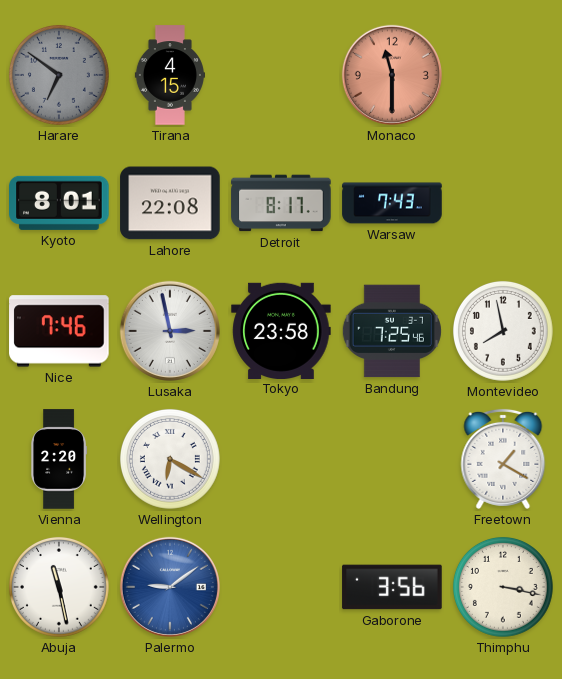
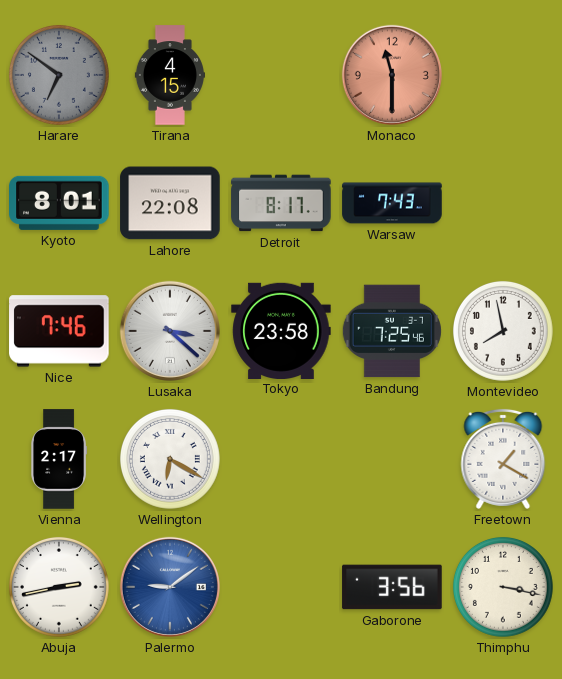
Lusaka: 2:58 -> 3:22 (170, 331)
Vienna: 2:20 -> 2:17 (59, 459)
Abuja: 11:28 -> 2:43 (59, 587)
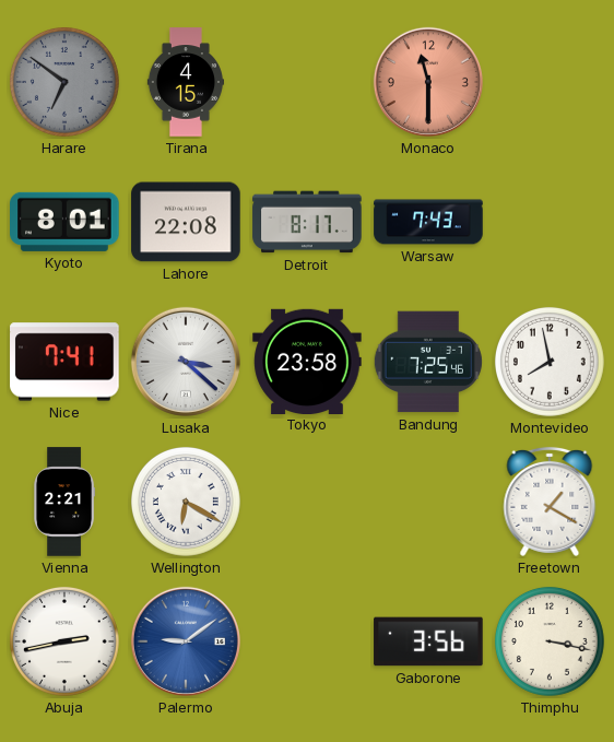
Nice: 7:46 -> 7:41 (64, 362)
Vienna: 2:17 -> 2:21 (64, 502)
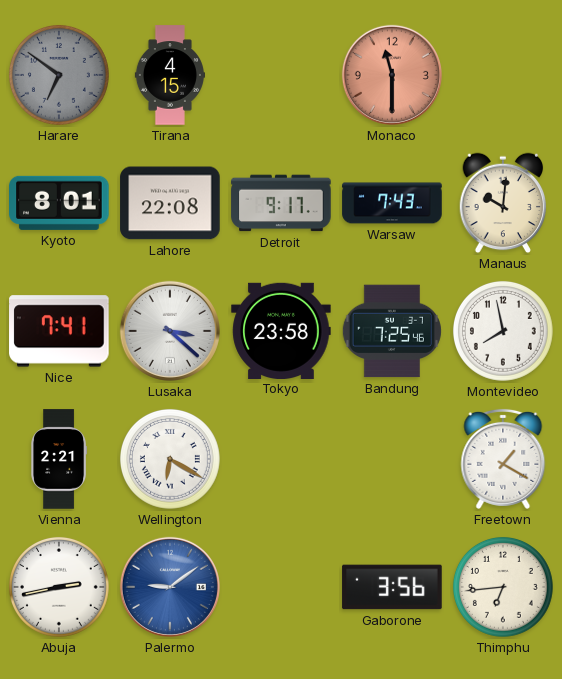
Detroit: 8:17 -> 9:17 (281, 203)
Manaus: none -> 10:01 (503, 203)
Thimphu: 3:17 -> 6:44 (503, 587)
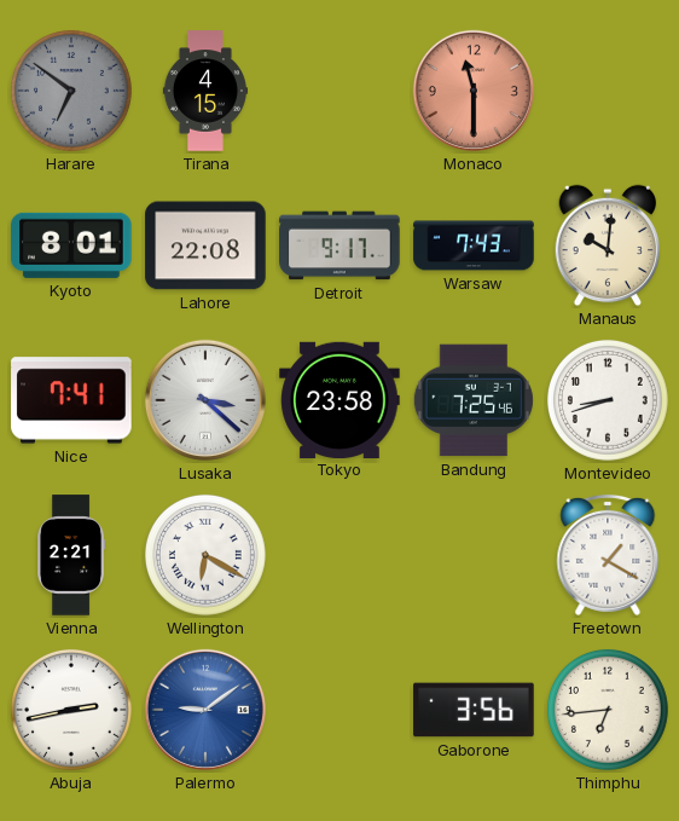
Montevideo: 7:58 -> 8:42 (608, 400)
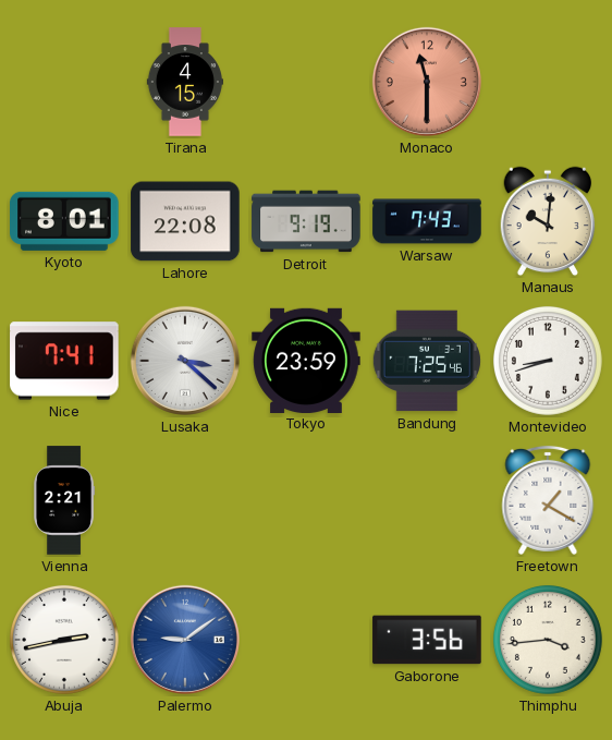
Harare: 6:51 -> none (71, 91)
Detroit: 9:17 -> 9:19 (306, 221)
Tokyo: 23:58 -> 23:59 (306, 360)
Wellington: 6:20 -> none (205, 555)
Thimphu: 6:44 -> 3:44 (548, 640)
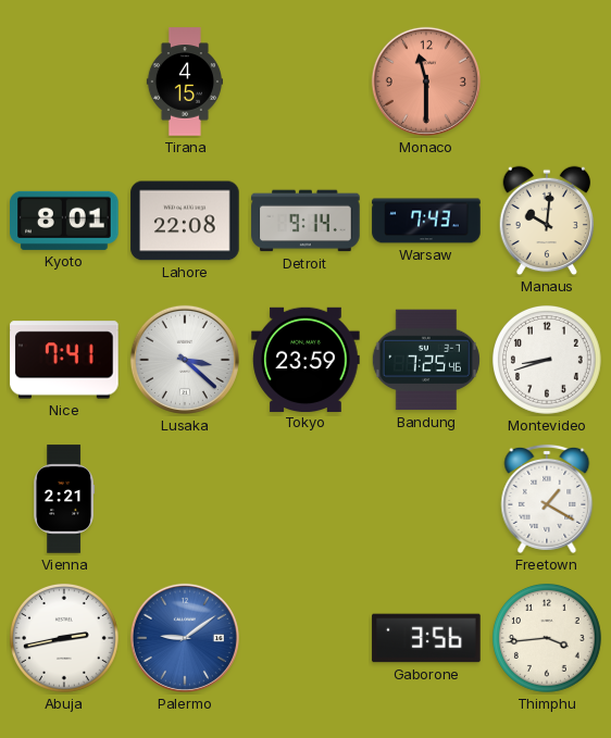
Detroit: 9:19 -> 9:14 (305, 221)
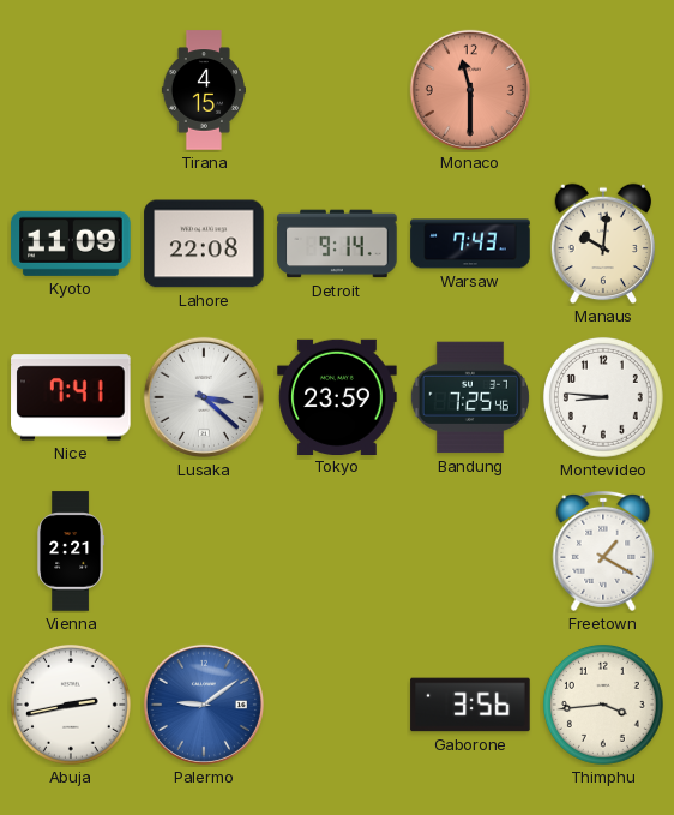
Kyoto: 8:01 -> 11:09 (71, 244)
Montevideo: 8:42 -> 8:46 (603, 397)
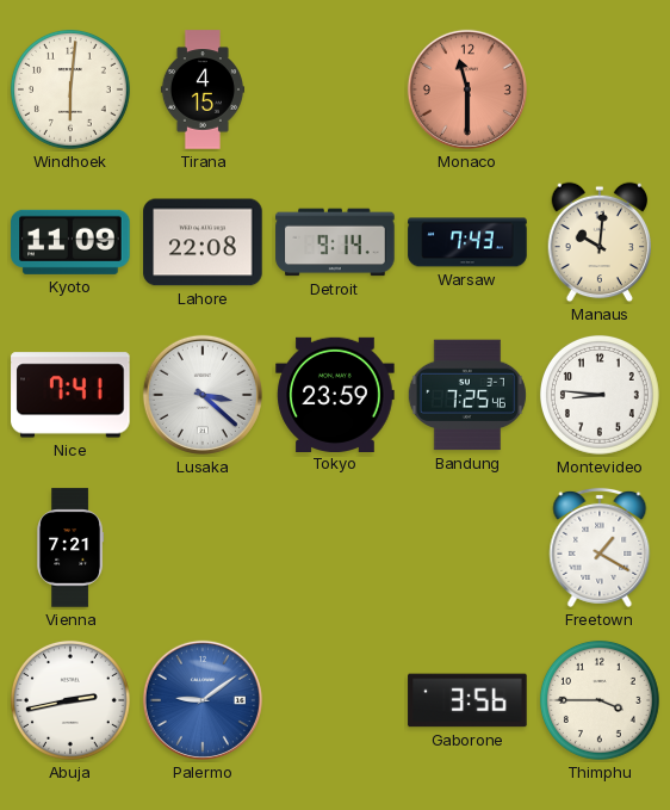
Windhoek: none -> 6:01 (70, 89)
Vienna: 2:21 -> 7:21 (70, 548)
Thimphu: 3:44 -> 3:45 (600, 700)
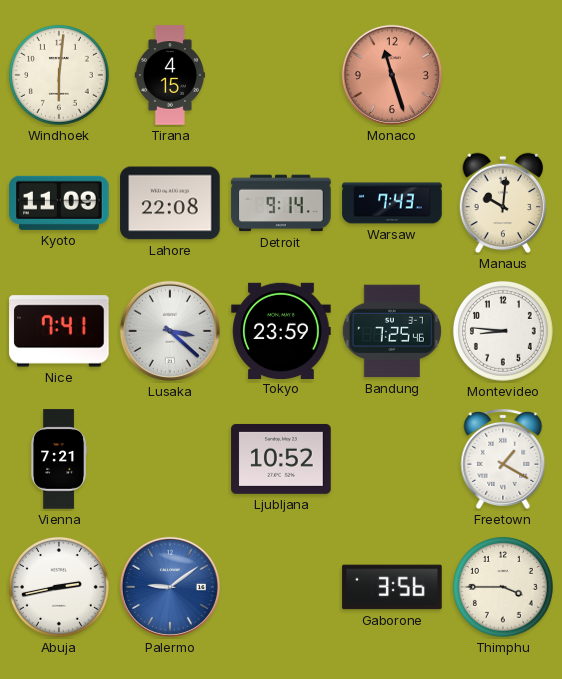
Monaco: 11:30 -> 11:27 (392, 75)
Ljubljana: none -> 10:52 (281, 459)
